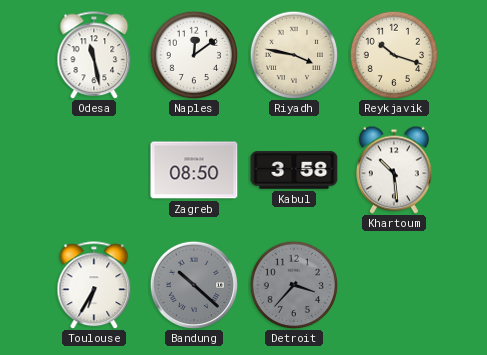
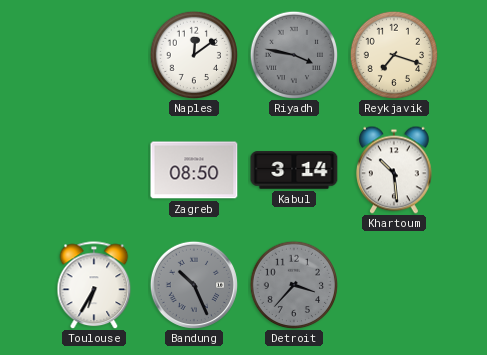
Odesa: 11:28 -> none (94, 55)
Riyadh dial: cream -> grey (293, 54)
Reykjavik: 10:18 -> 7:18 (393, 54)
Kabul: 3:58 -> 3:14 (294, 170)
Bandung: 10:22 -> 10:26 (194, 285)
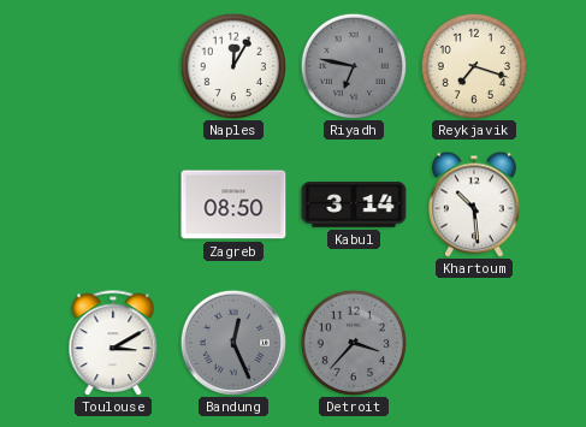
Naples: 12:09 -> 12:05 (232, 65)
Riyadh: 3:47 -> 6:47 (353, 65)
Toulouse: 6:35 -> 3:10 (113, 343)
Bandung: 10:26 -> 12:26 (233, 343)
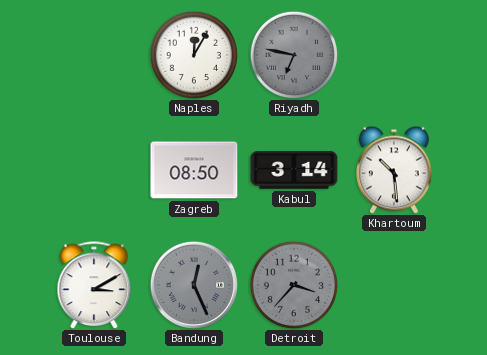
Reykjavik: 7:18 -> none (473, 65)
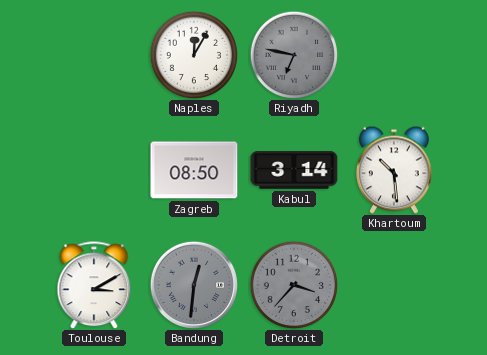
Bandung: 12:26 -> 12:31 (194, 285)
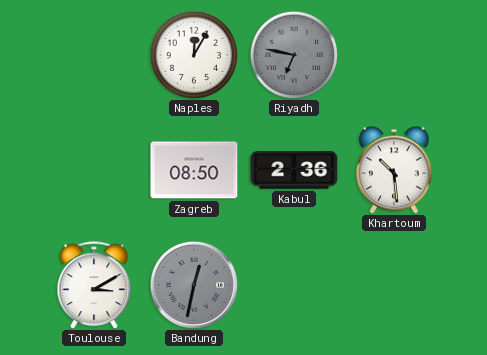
Kabul: 3:14 -> 2:36 (294, 170)
Bandung: 12:31 -> 12:32 (194, 285)
Detroit: 3:37 -> none (293, 284)
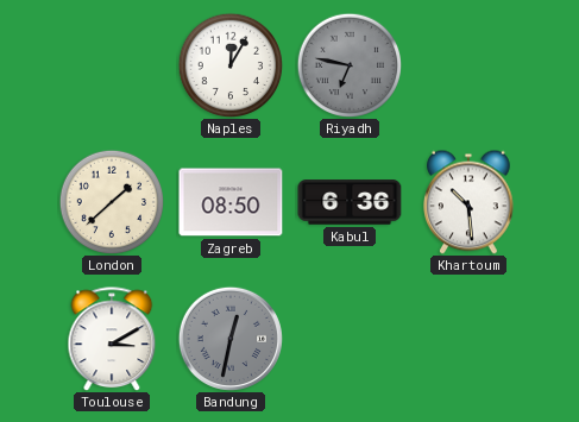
London: none -> 1:38 (111, 201)
Kabul: 2:36 -> 6:36 (350, 202)
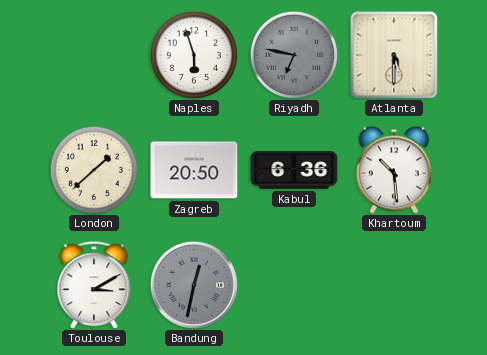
Naples: 12:05 -> 5:57 (193, 54)
Atlanta: none -> 5:30 (394, 55)
Zagreb: 08:50 -> 20:50 (194, 170)
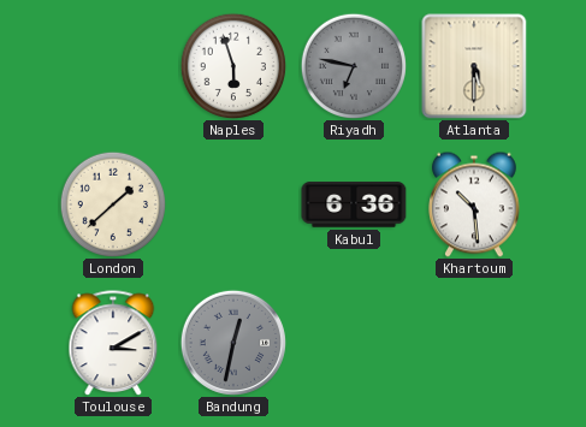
Zagreb: 20:50 -> none (194, 170)
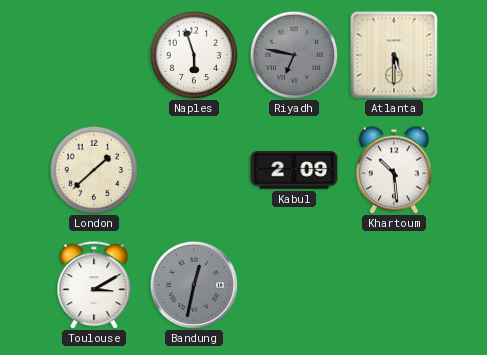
Kabul: 6:36 -> 2:09 (294, 170)
